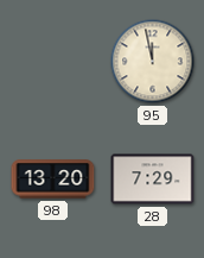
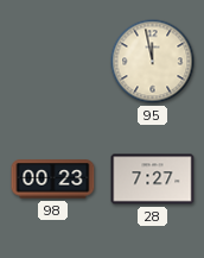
98: 13:20 -> 00:23 (53, 180)
28: 7:29 -> 7:27 (153, 180)
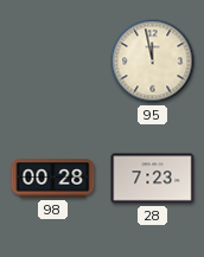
98: 00:23 -> 00:28 (53, 179)
28: 7:27 -> 7:23 (153, 179)
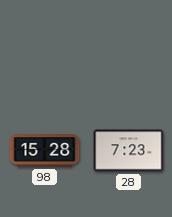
95: 11:58 -> none (153, 62)
98: 00:28 -> 15:28 (45, 151)
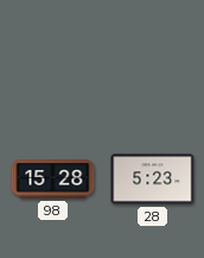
28: 7:23 -> 5:23 (153, 180)
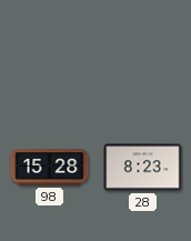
28: 5:23 -> 8:23 (143, 168)
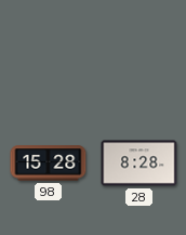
28: 8:23 -> 8:28 (139, 164)
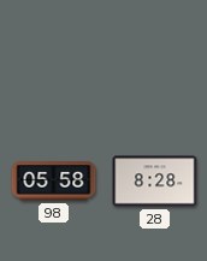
98: 15:28 -> 05:58 (54, 182)
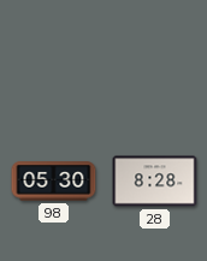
98: 05:58 -> 05:30 (54, 182)
